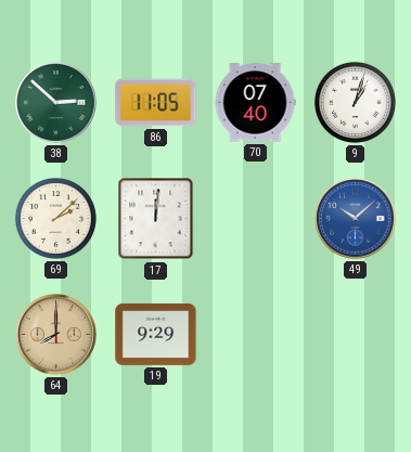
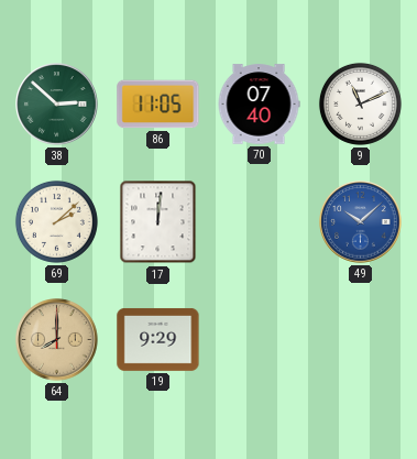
9: 1:03 -> 11:11 (360, 103)
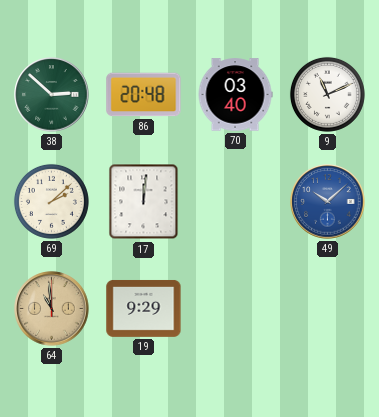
86: 11:05 -> 20:48 (144, 95)
70: 07:40 -> 03:40 (235, 95)
64: 8:00 -> 10:59 (52, 309)
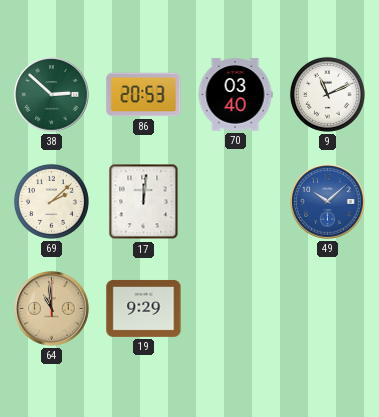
86: 20:48 -> 20:53 (144, 95)
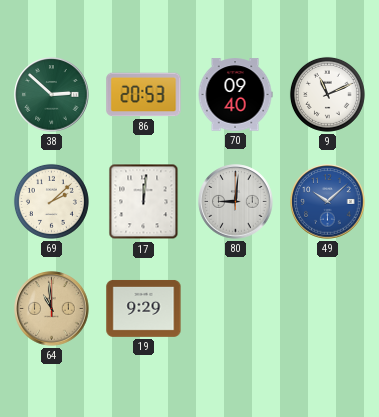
70: 03:40 -> 09:40 (235, 95)
80: none -> 9:01 (236, 202)
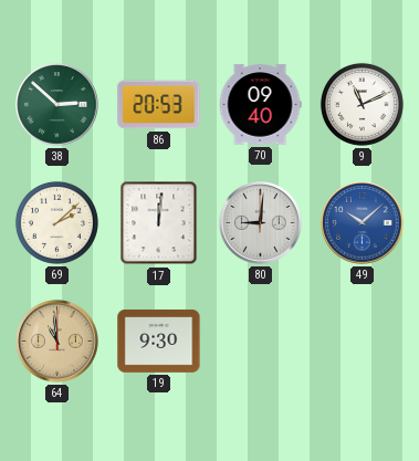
19: 9:29 -> 9:30 (159, 340)
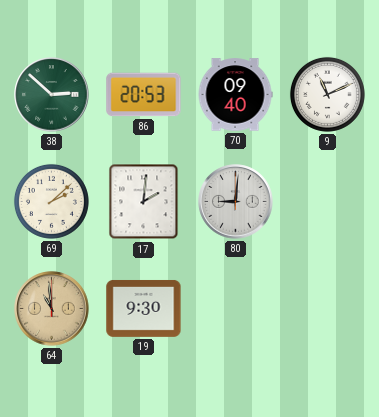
17: 12:01 -> 2:01 (144, 202)
49: 10:08 -> none (363, 223)
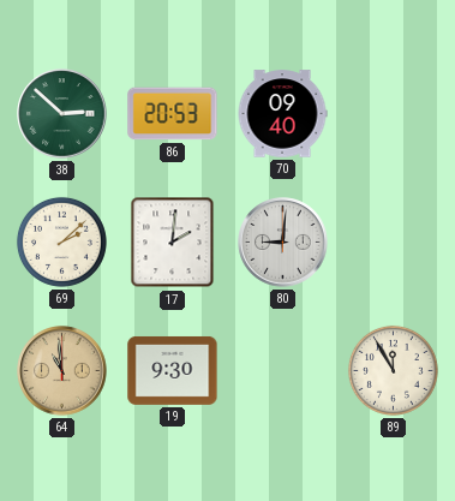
9: 11:11 -> none (327, 94)
89: none -> 11:55 (393, 370)
